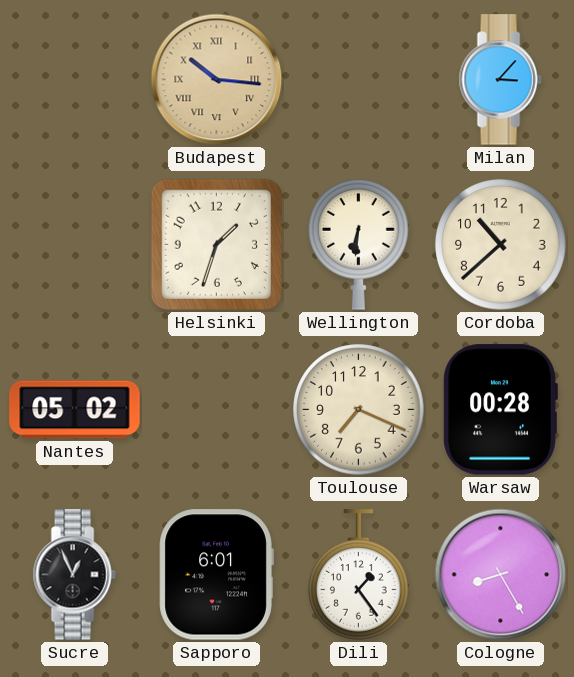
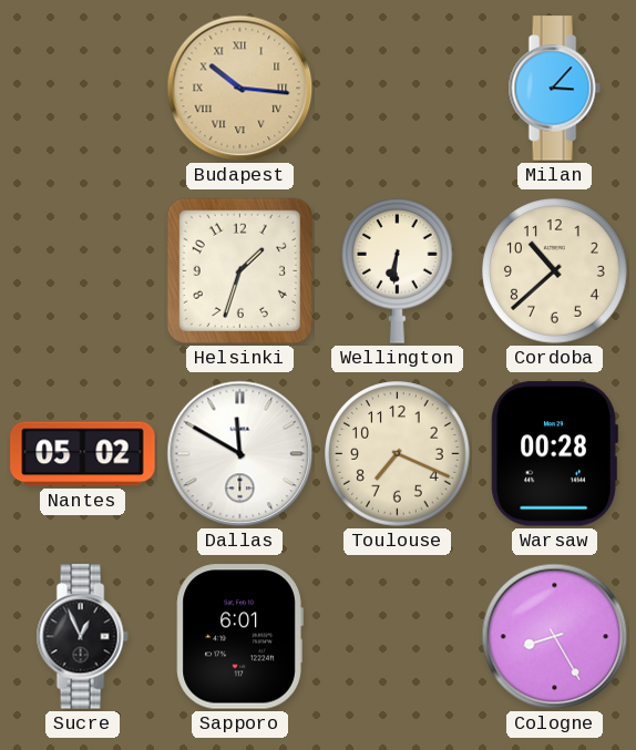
Dallas: none -> 11:50 (240, 454)
Dili: 1:24 -> none (359, 575)
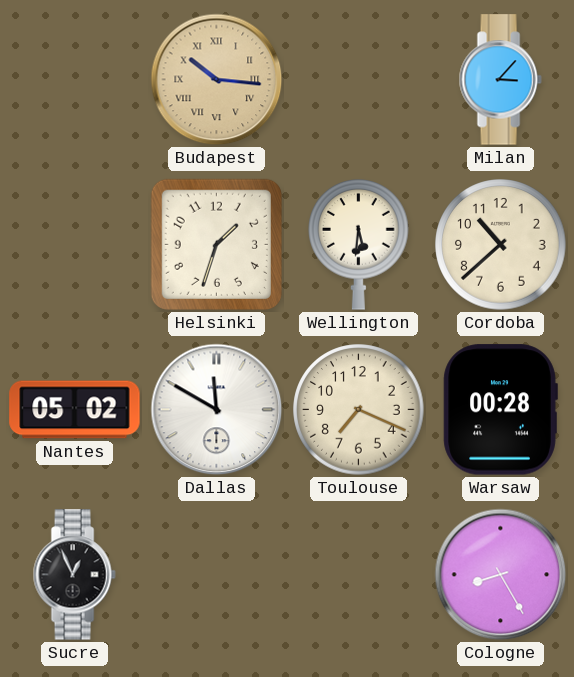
Wellington: 6:31 -> 5:31 (359, 244)
Sapporo: 6:01 -> none (239, 637)
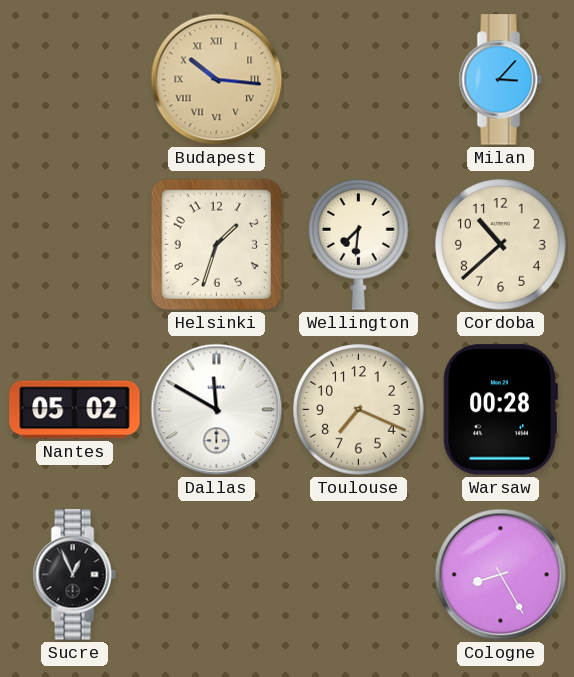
Wellington: 5:31 -> 7:31 (359, 244)
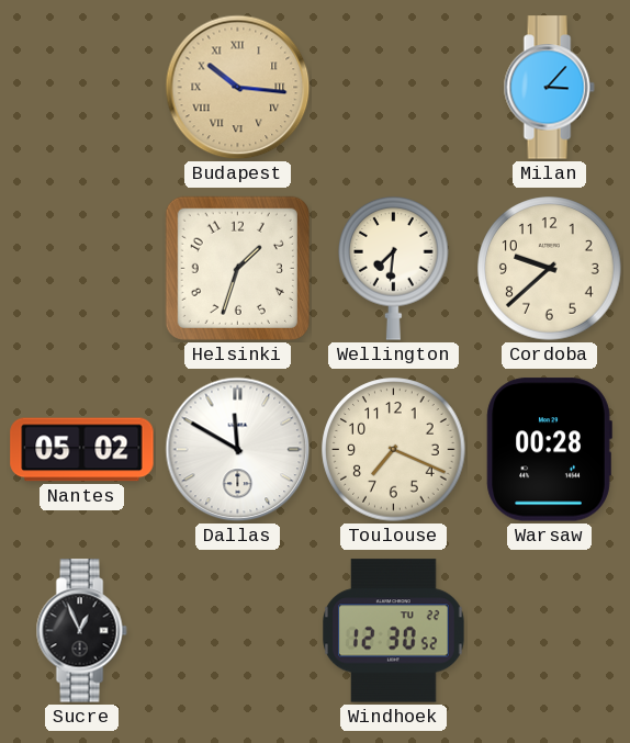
Cordoba: 10:38 -> 9:38 (550, 269)
Windhoek: none -> 12:30 (394, 631)
Cologne: 8:25 -> none (501, 575)
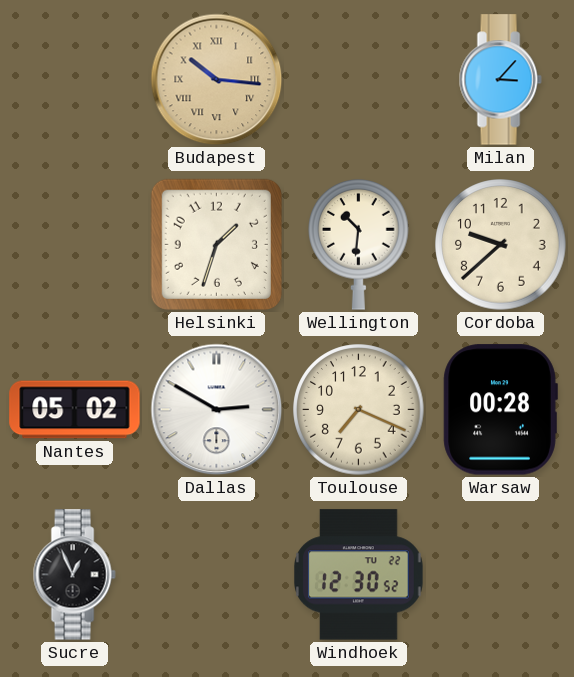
Wellington: 7:31 -> 10:31 (359, 244)
Dallas: 11:50 -> 2:50 (217, 410)
